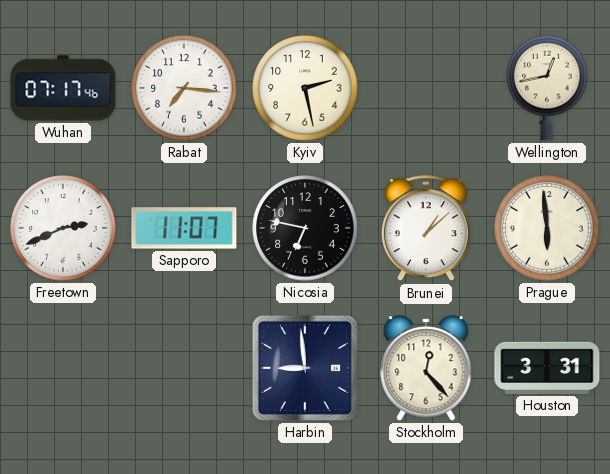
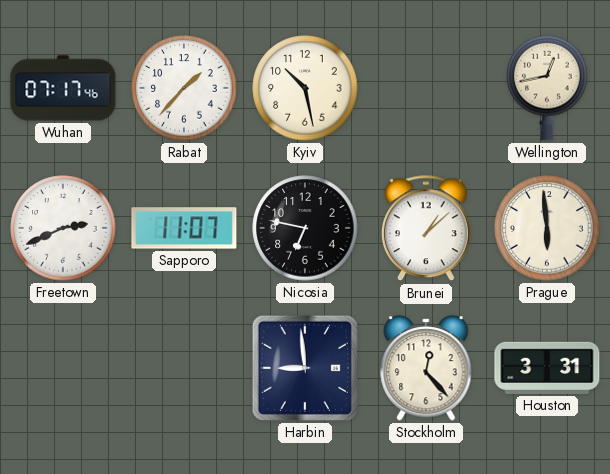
Rabat: 7:16 -> 1:37 (184, 88)
Kyiv: 2:28 -> 10:28 (305, 88)
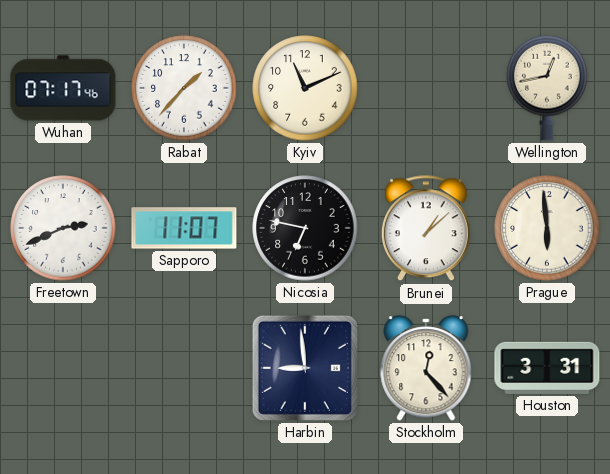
Kyiv: 10:28 -> 11:11 (305, 88)
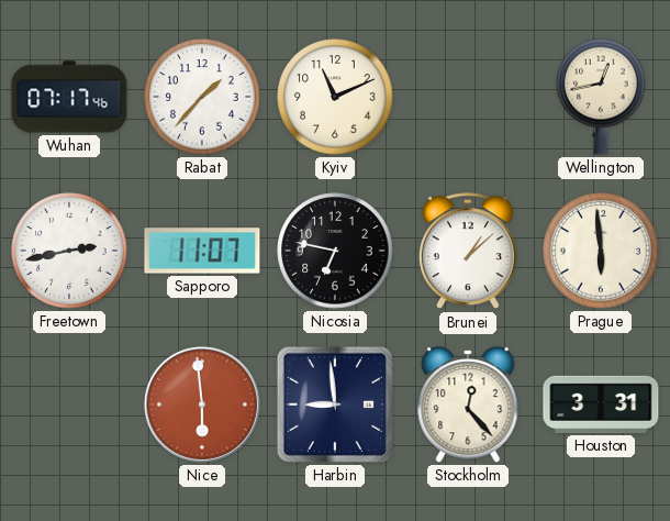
Freetown: 2:41 -> 2:43 (69, 251)
Nice: none -> 5:59 (202, 404)
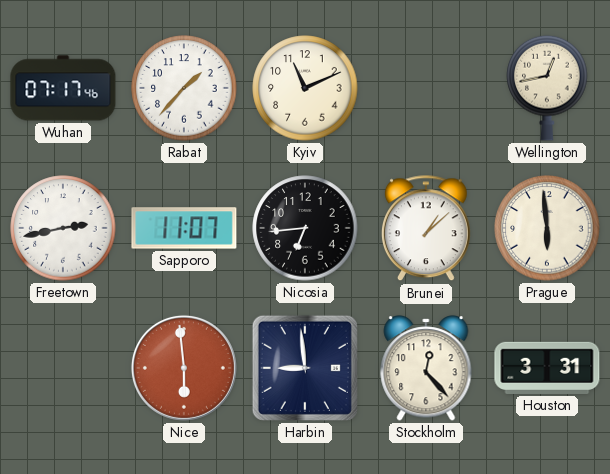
Nicosia: 6:47 -> 6:44 (305, 228)
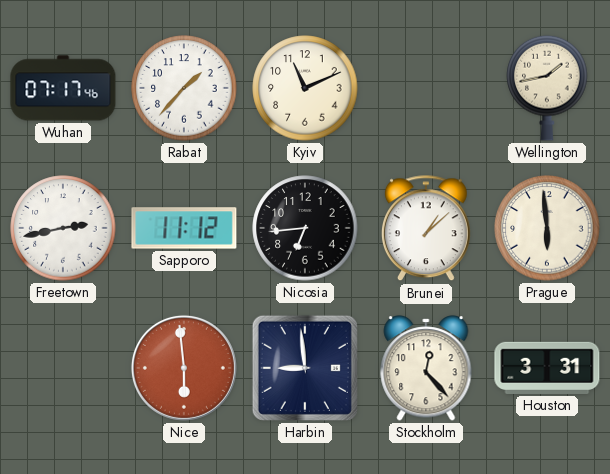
Wellington: 12:43 -> 1:43 (547, 88)
Sapporo: 11:07 -> 11:12 (184, 228)
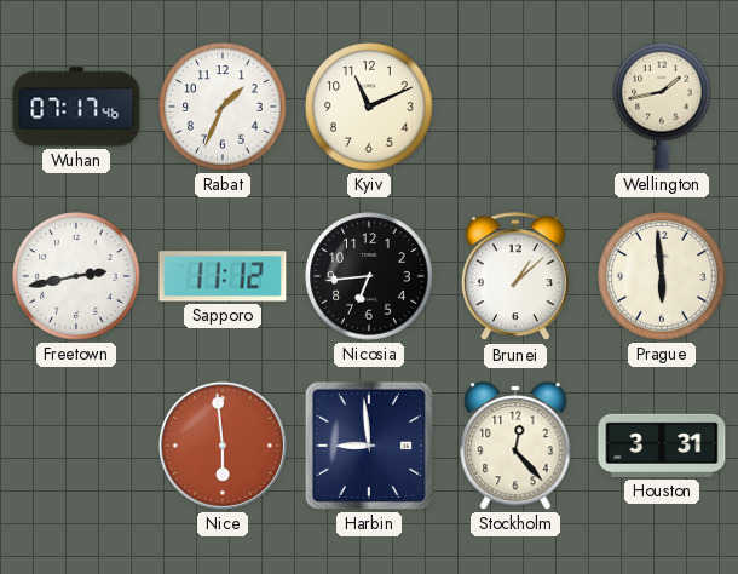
Rabat: 1:37 -> 1:34 (223, 107)
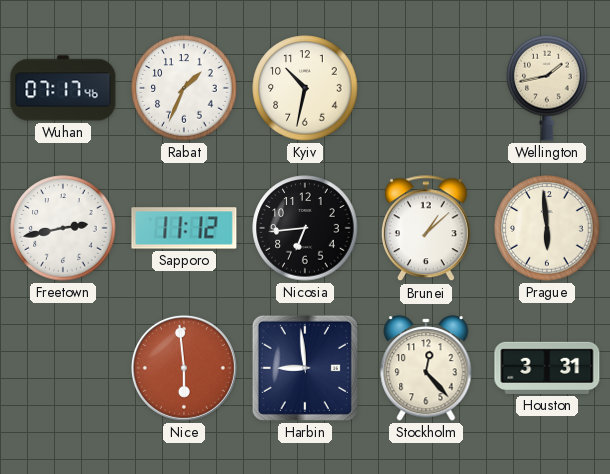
Kyiv: 11:11 -> 10:32 (305, 88)
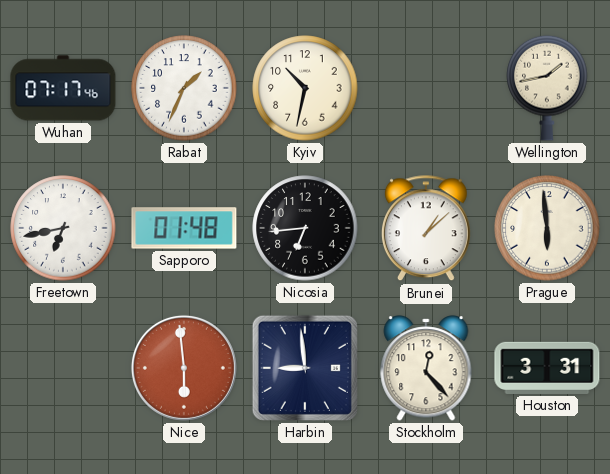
Freetown: 2:43 -> 6:43 (63, 228)
Sapporo: 11:12 -> 01:48 (184, 228)
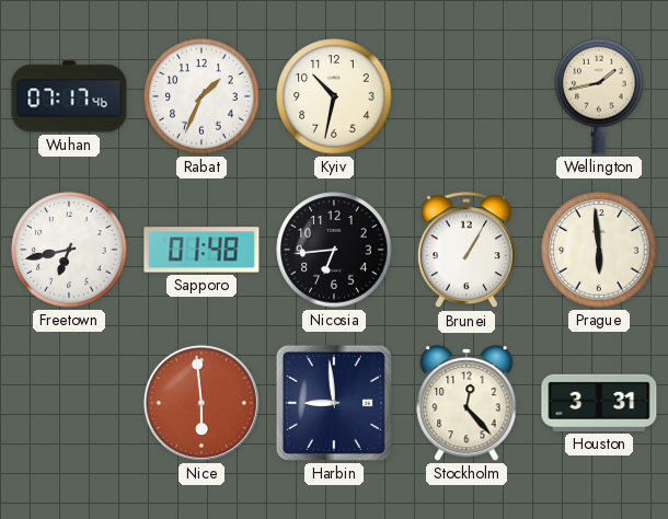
Brunei: 1:08 -> 1:05 (467, 251)
